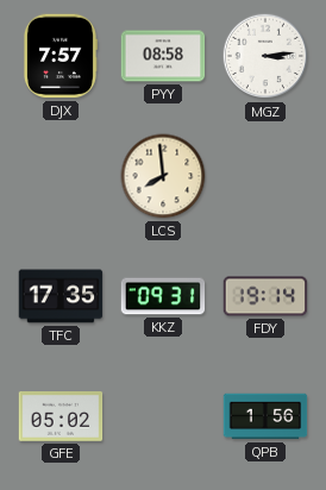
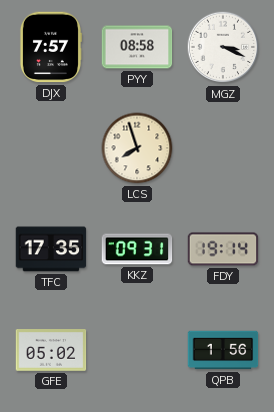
MGZ: 3:14 -> 3:19 (223, 47)
LCS: 7:59 -> 7:57 (137, 148)
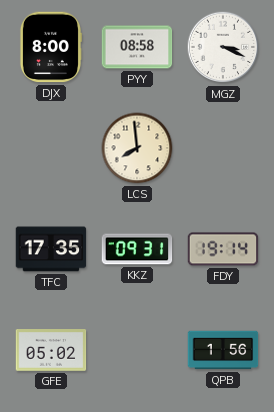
DJX: 7:57 -> 8:00 (50, 47)
LCS: 7:57 -> 7:59 (137, 148)
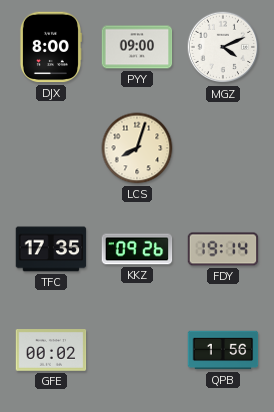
PYY: 08:58 -> 09:00 (137, 47)
MGZ: 3:19 -> 4:11 (223, 47)
LCS: 7:59 -> 8:03 (137, 148)
KKZ: 09:31 -> 09:26 (137, 249)
GFE: 05:02 -> 00:02 (51, 351)
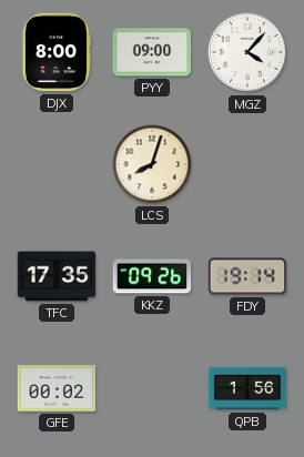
MGZ: 4:11 -> 4:07 (247, 52)
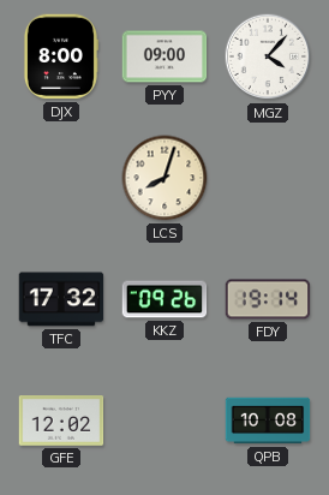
TFC: 17:35 -> 17:32 (61, 299)
GFE: 00:02 -> 12:02 (61, 422)
QPB: 1:56 -> 10:08 (268, 421)
